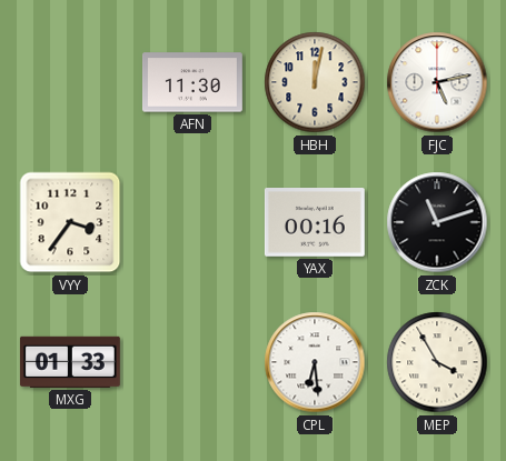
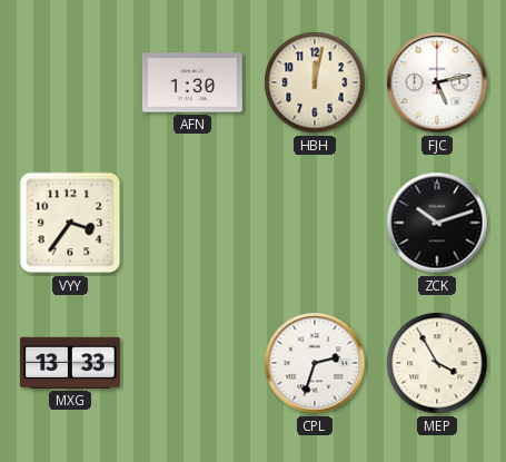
AFN: 11:30 -> 1:30 (192, 82)
YAX: 00:16 -> none (315, 223)
ZCK: 11:12 -> 10:12 (437, 223)
MXG: 01:33 -> 13:33 (70, 363)
CPL: 6:29 -> 2:33 (315, 363)
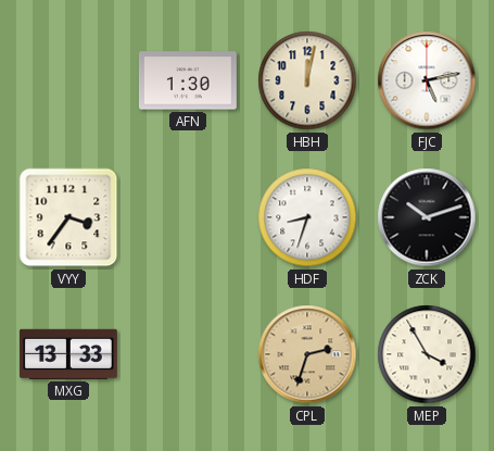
HDF: none -> 8:33 (307, 217)
CPL dial: white -> champagne (307, 354)
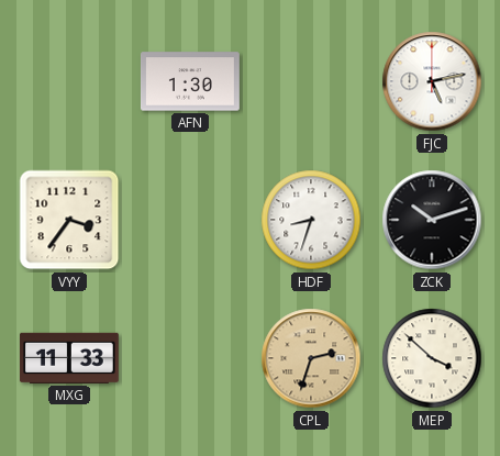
HBH: 12:02 -> none (307, 80)
MXG: 13:33 -> 11:33 (69, 358)
MEP: 3:55 -> 3:52 (432, 358)
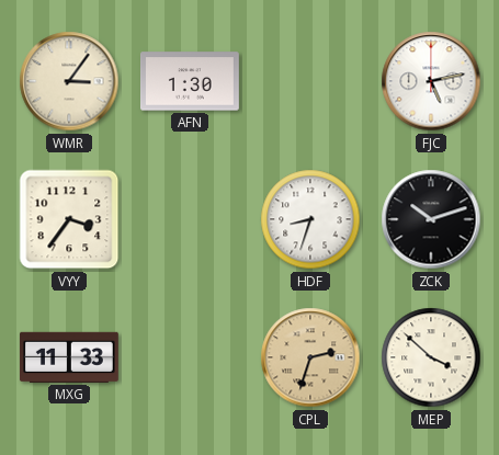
WMR: none -> 3:06 (69, 81)
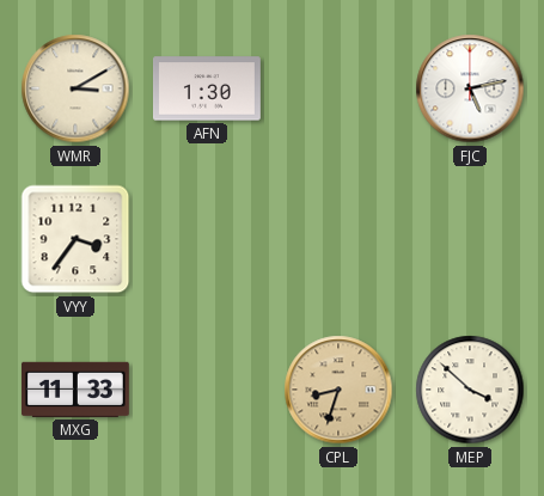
WMR: 3:06 -> 3:10 (75, 88)
HDF: 8:33 -> none (310, 219)
ZCK: 10:12 -> none (431, 219)
CPL: 2:33 -> 8:33 (338, 390)
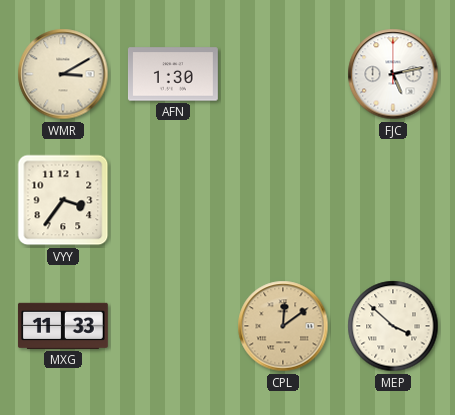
CPL: 8:33 -> 12:09 (283, 326)
